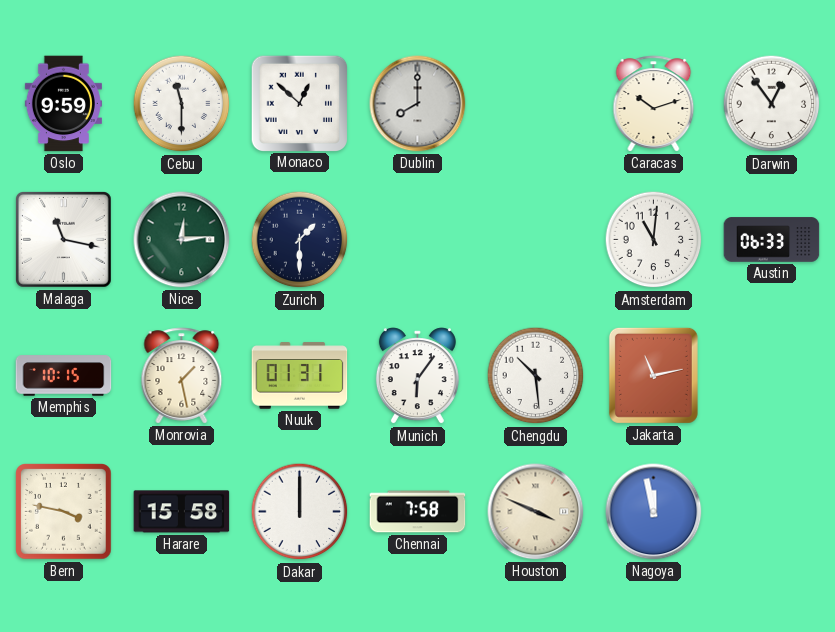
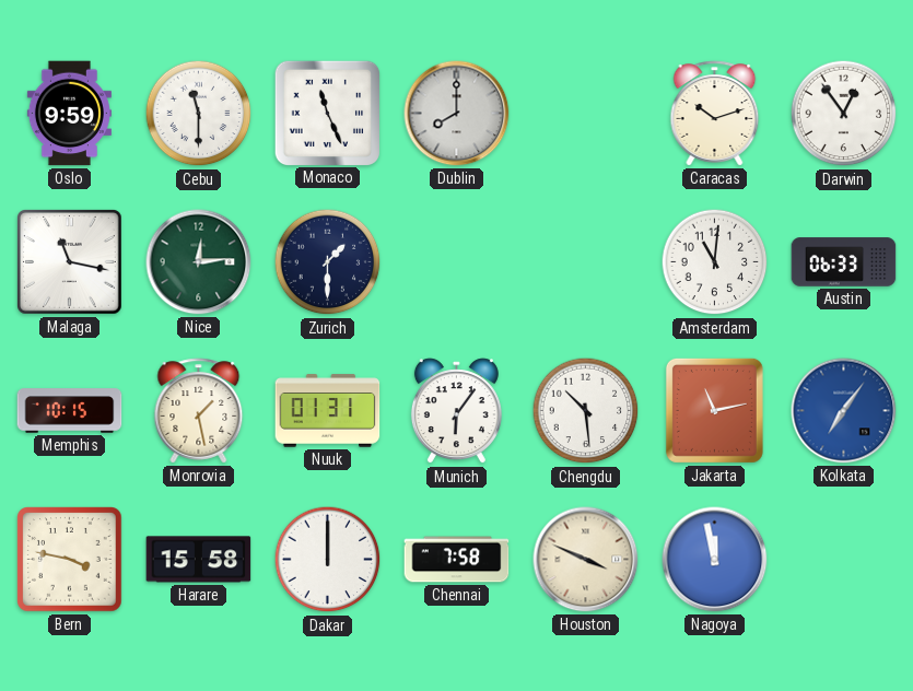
Monaco: 12:52 -> 11:26 (327, 113)
Kolkata: none -> 7:06 (844, 411)
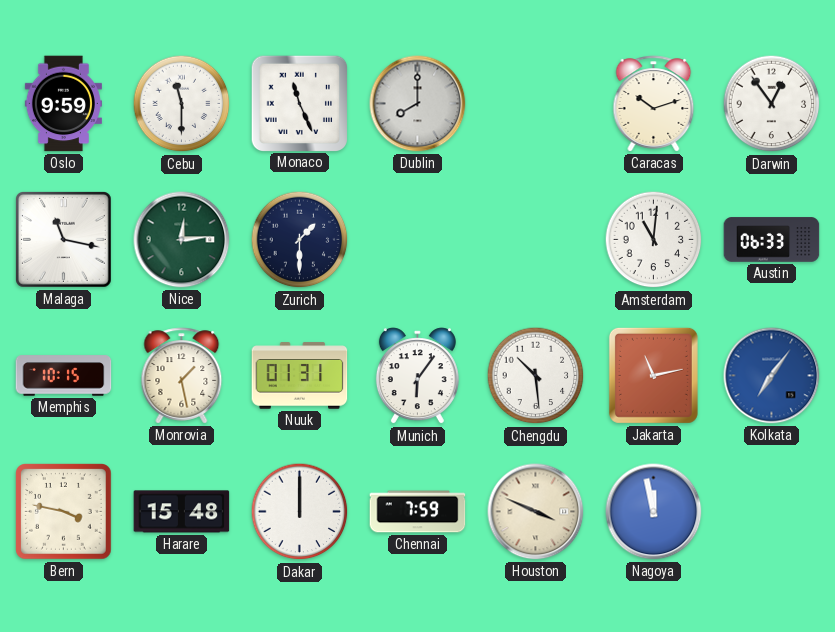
Harare: 15:58 -> 15:48 (182, 512)
Chennai: 7:58 -> 7:59 (418, 512)
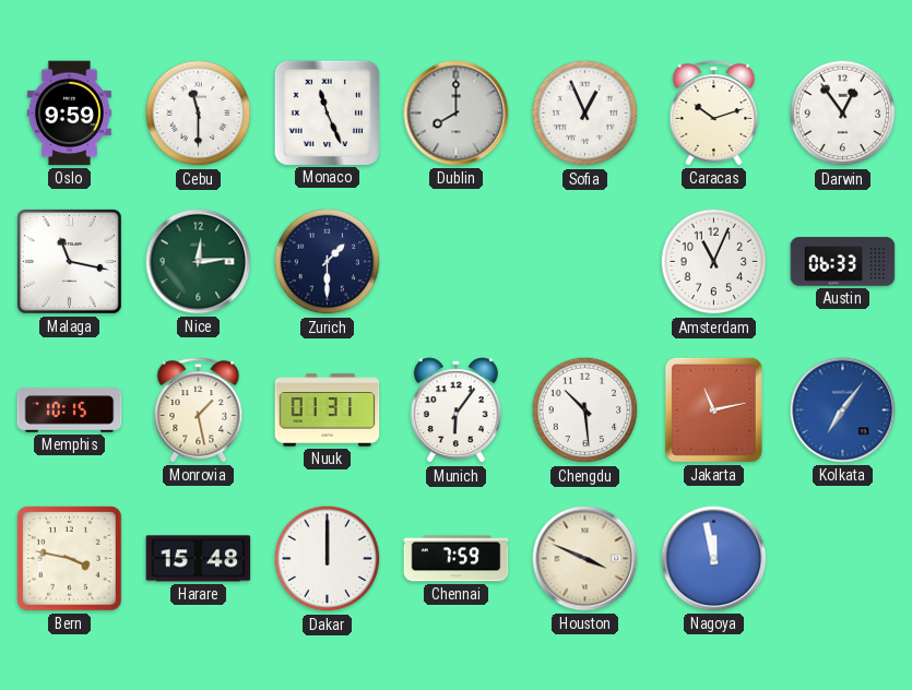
Sofia: none -> 12:56 (585, 114)
Amsterdam: 11:01 -> 11:04 (714, 262)
